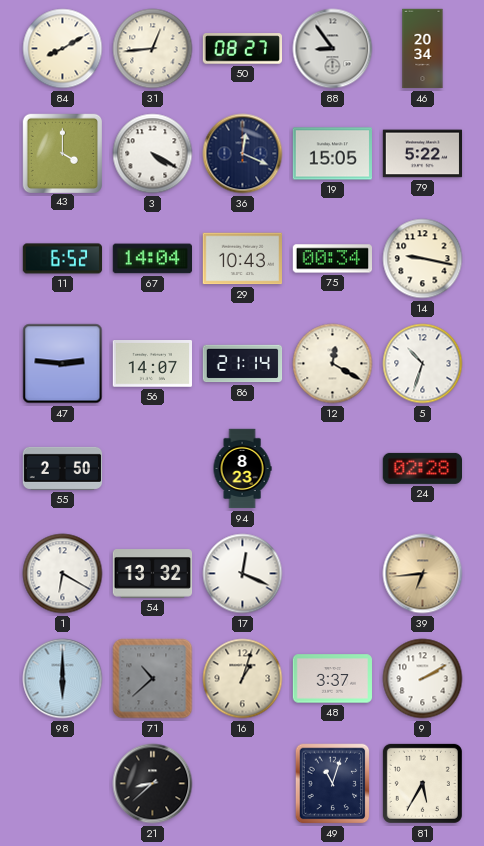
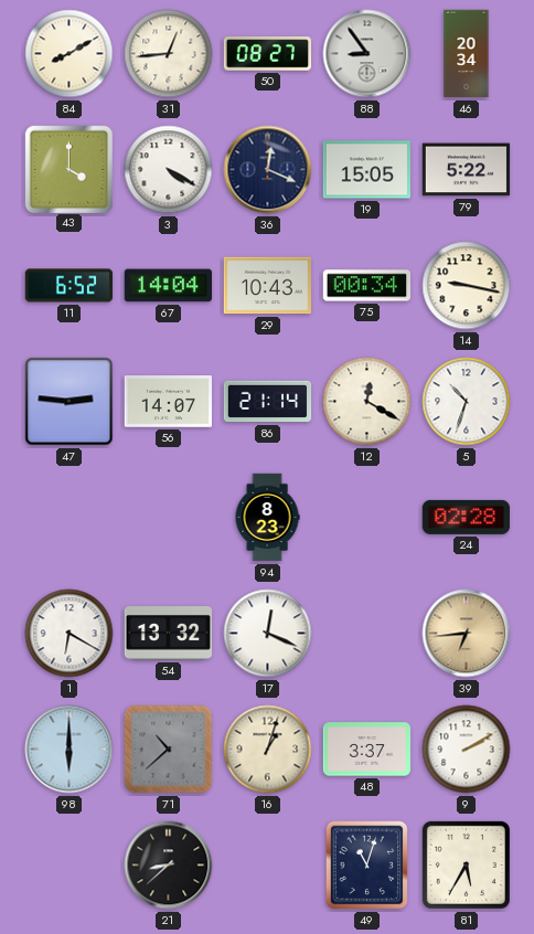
55: 2:50 -> none (63, 468)
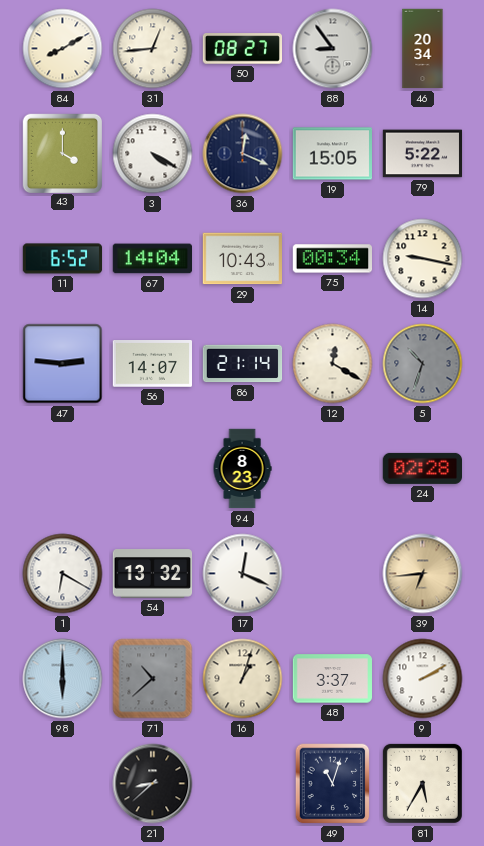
5 dial: white -> grey (423, 364)
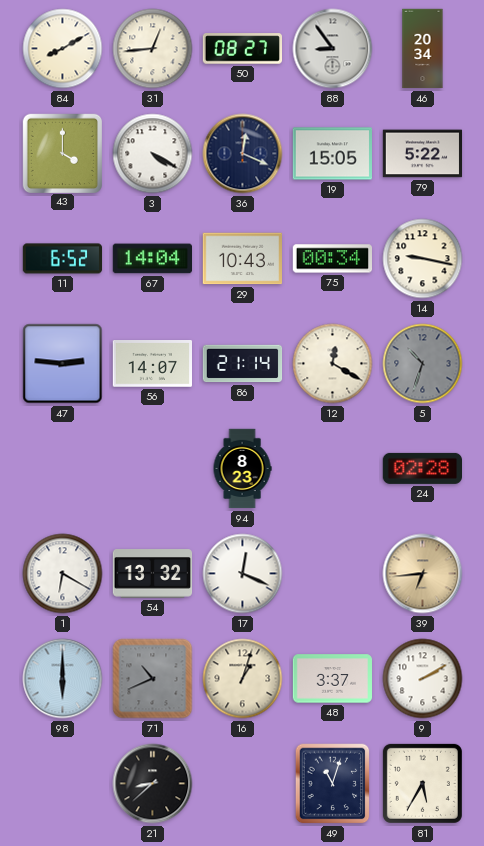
71: 10:38 -> 10:41 (153, 679)
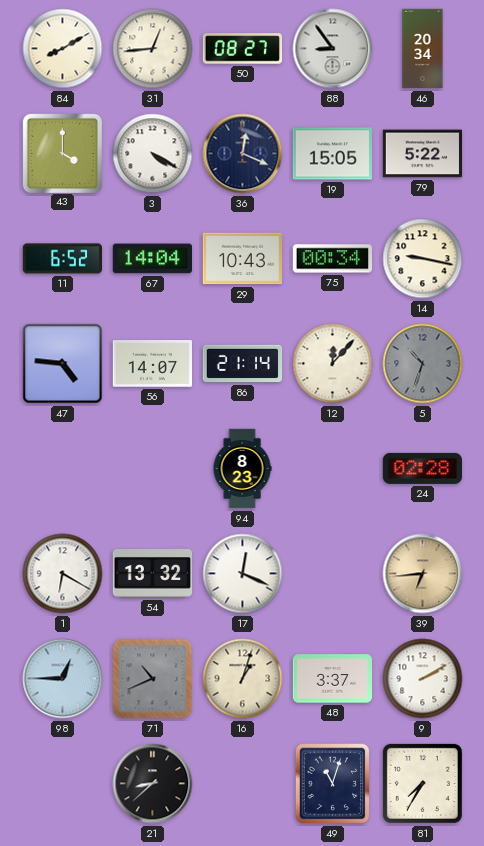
47: 2:46 -> 4:46 (63, 364)
12: 12:20 -> 12:07 (333, 364)
98: 6:00 -> 12:45 (63, 679)
81: 5:35 -> 7:35 (422, 783)
